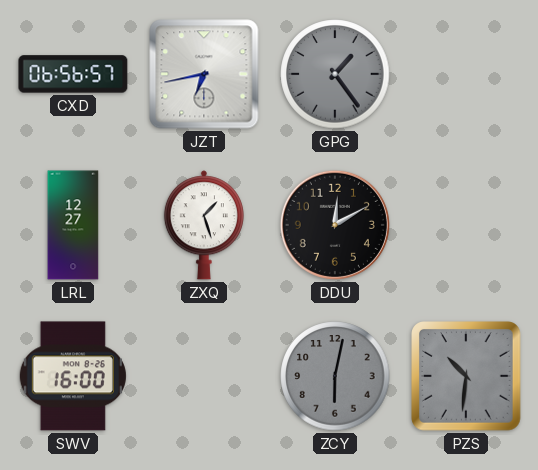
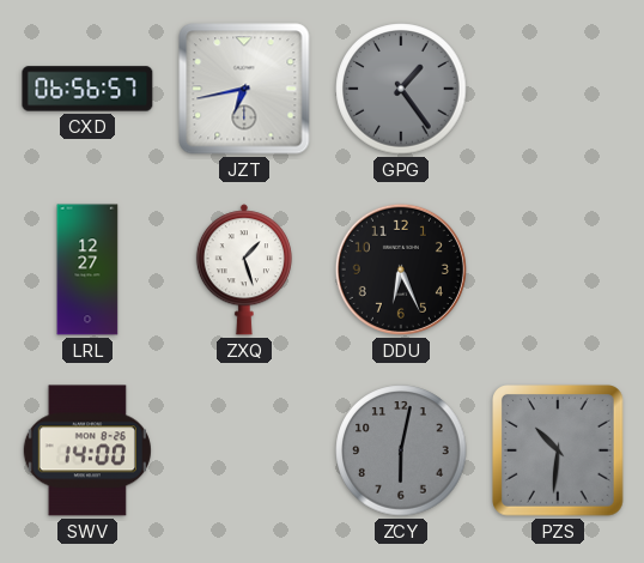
DDU: 12:10 -> 6:26 (401, 270)
SWV: 16:00 -> 14:00 (87, 450)
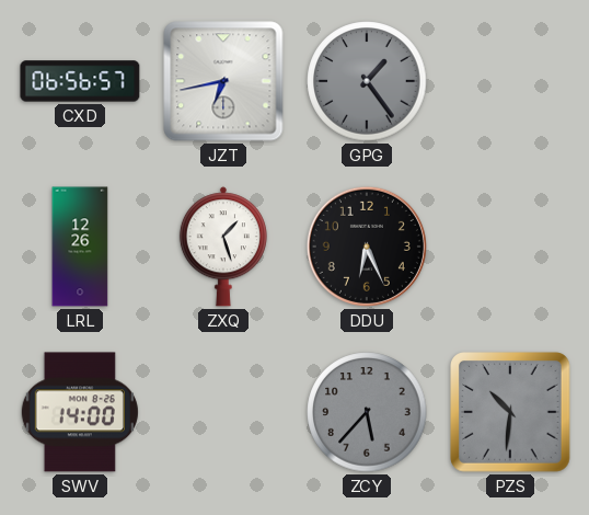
LRL: 12:27 -> 12:26 (80, 247)
ZCY: 6:02 -> 5:37 (367, 412)
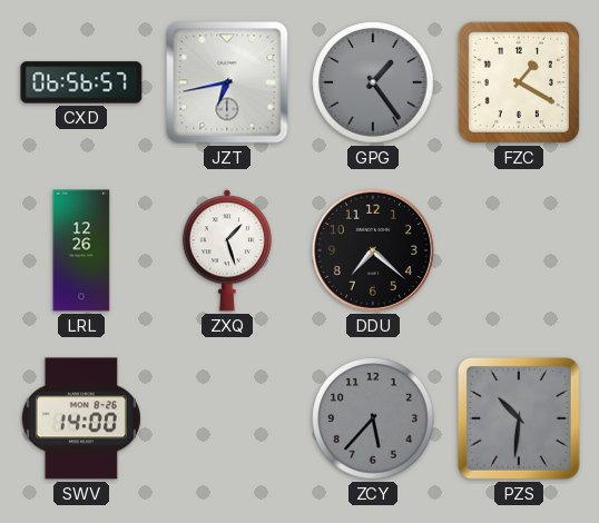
FZC: none -> 1:20 (519, 82)
DDU: 6:26 -> 7:22 (373, 250)
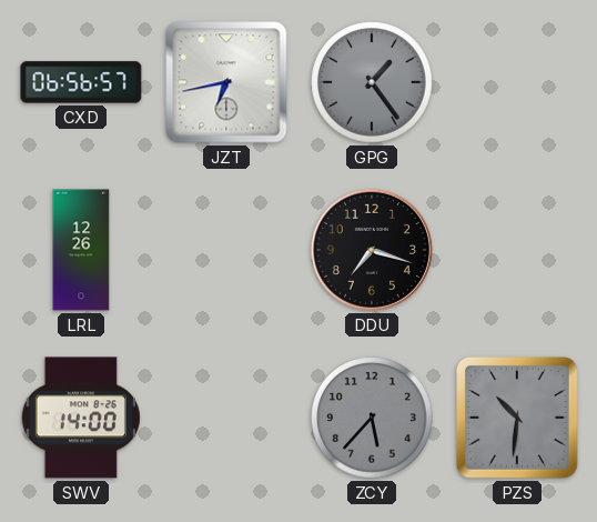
FZC: 1:20 -> none (519, 82)
ZXQ: 1:27 -> none (227, 250)
DDU: 7:22 -> 7:18 (372, 250)
